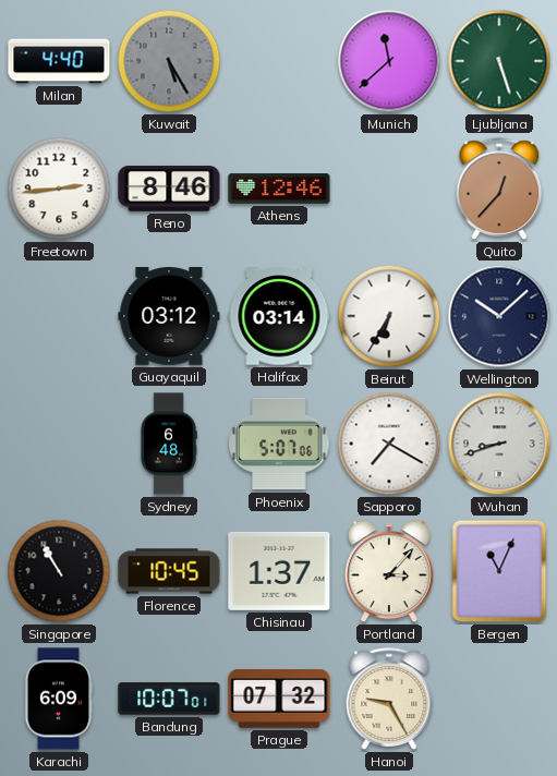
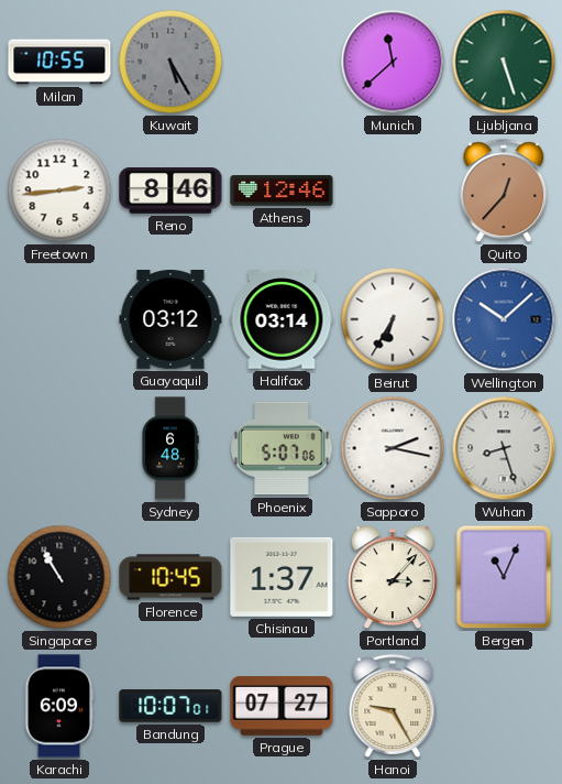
Milan: 4:40 -> 10:55 (59, 62)
Wellington dial: navy -> blue (504, 319)
Sapporo: 7:20 -> 2:17 (393, 448)
Wuhan: 8:42 -> 8:27 (504, 448)
Prague: 07:32 -> 07:27 (282, 706)
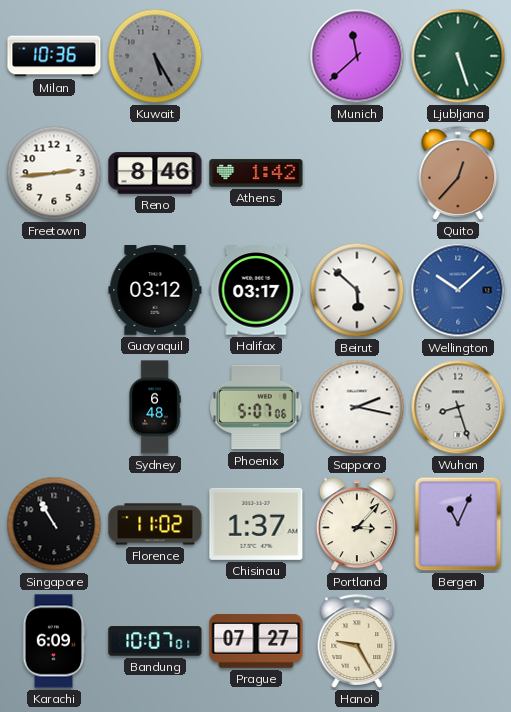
Milan: 10:55 -> 10:36 (54, 56)
Athens: 12:46 -> 1:42 (256, 173)
Halifax: 03:14 -> 03:17 (256, 290)
Beirut: 6:35 -> 5:52 (357, 290)
Florence: 10:45 -> 11:02 (155, 524)
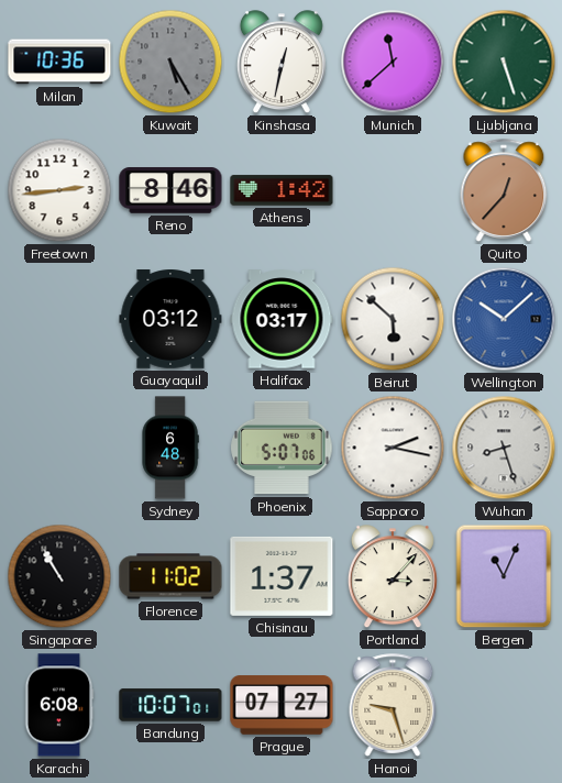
Kinshasa: none -> 12:32 (282, 63)
Karachi: 6:09 -> 6:08 (59, 705)
Hanoi: 9:25 -> 9:27 (393, 705)
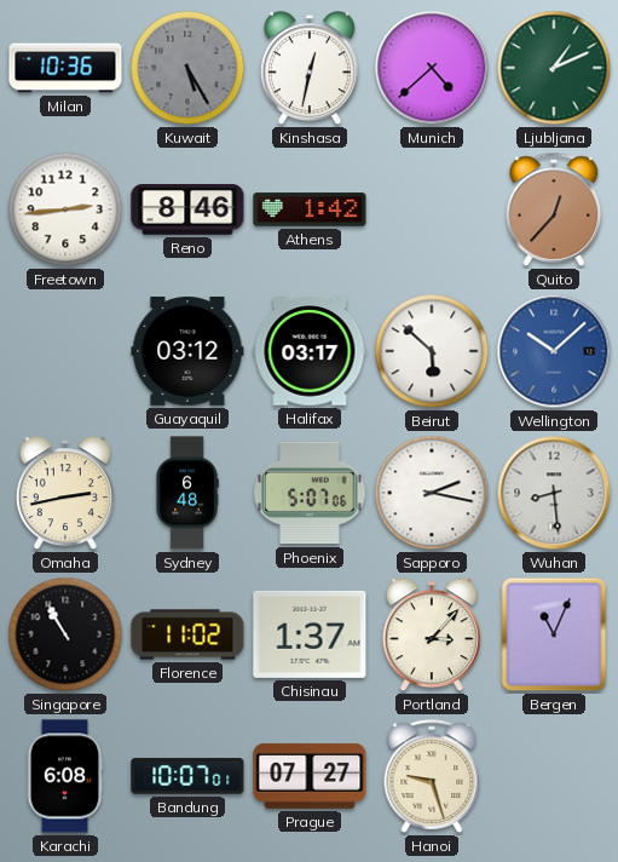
Munich: 11:38 -> 4:38 (432, 68)
Ljubljana: 5:27 -> 1:11 (554, 68)
Omaha: none -> 2:43 (65, 494)
Wuhan: 8:27 -> 8:29 (554, 493)
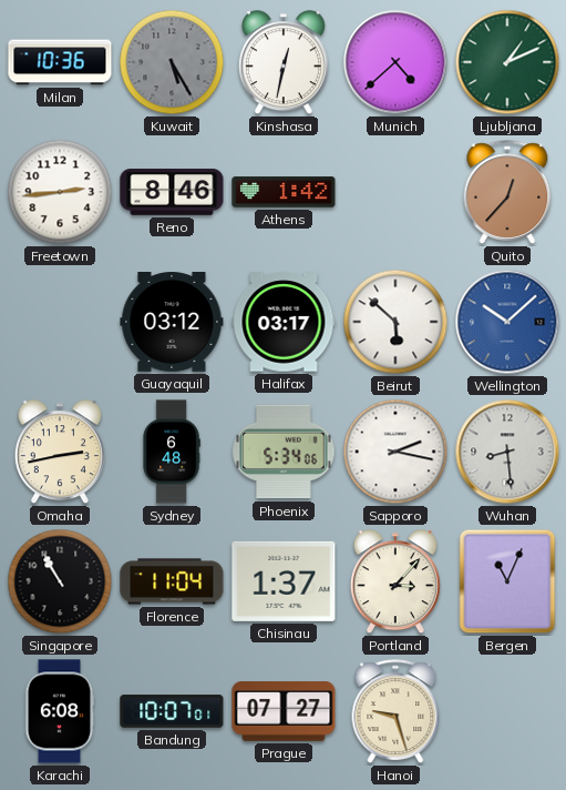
Phoenix: 5:07 -> 5:34 (284, 452)
Florence: 11:02 -> 11:04 (172, 581)
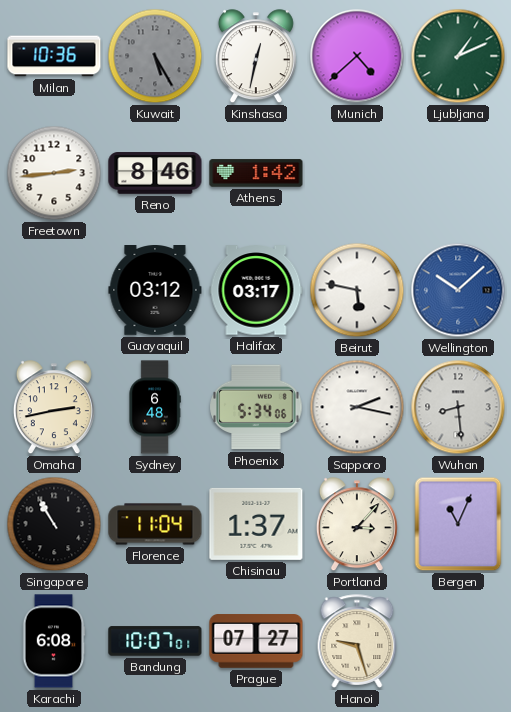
Quito: 12:37 -> none (507, 192)
Beirut: 5:52 -> 5:47 (357, 290)
